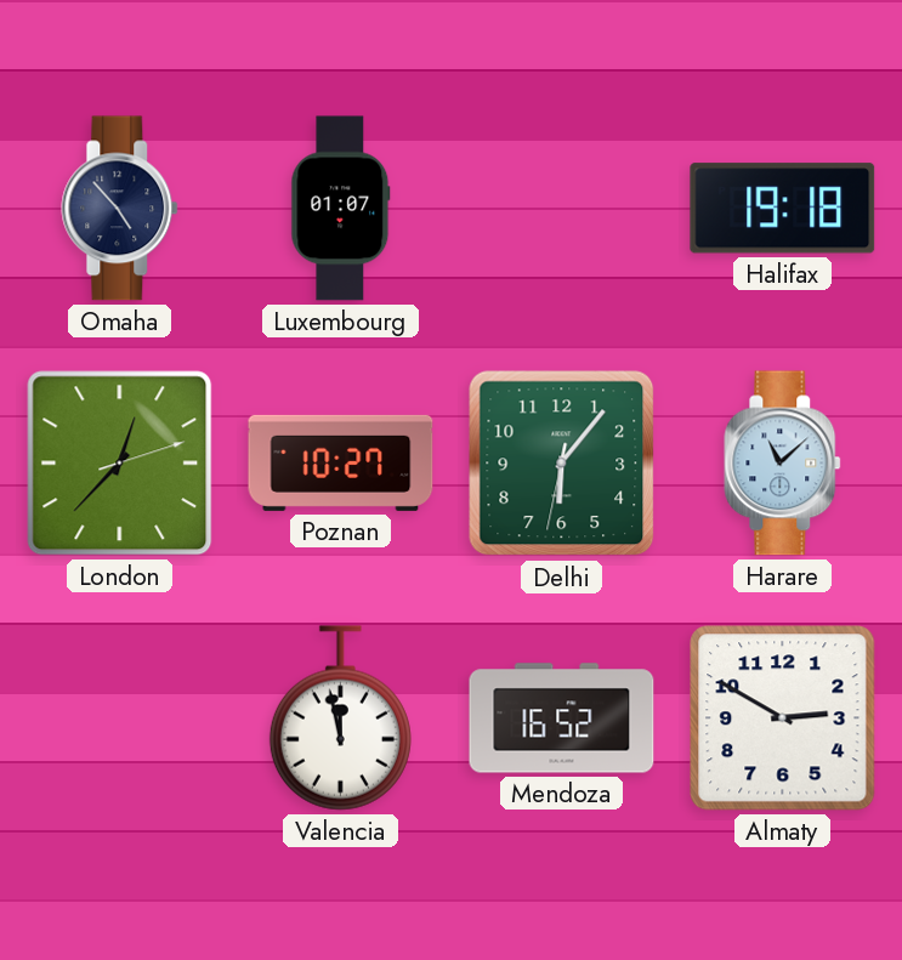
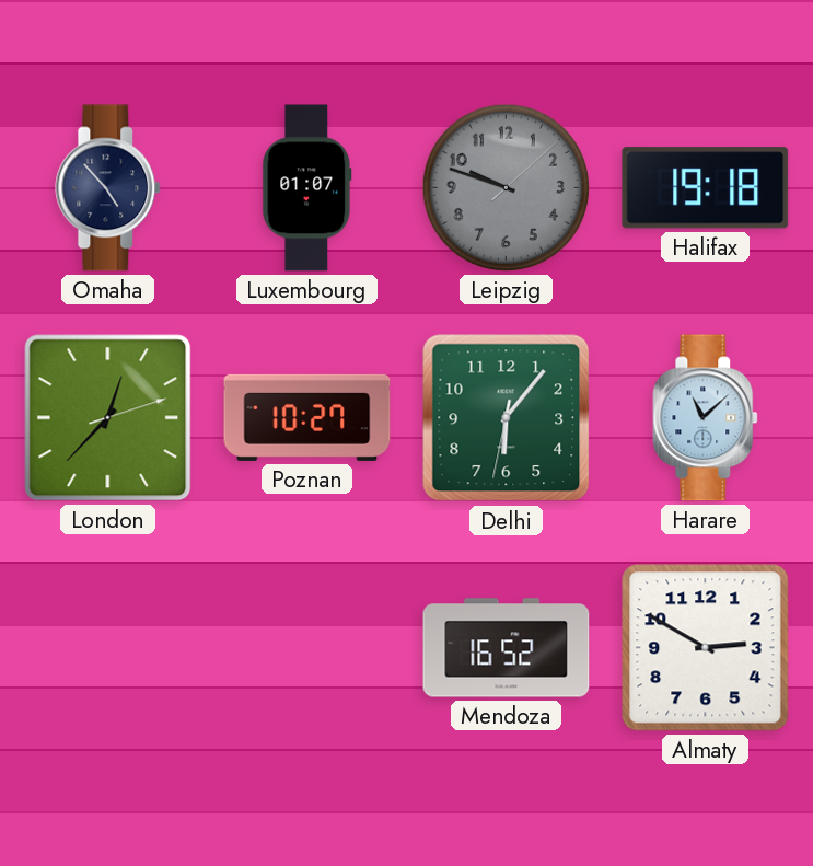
Leipzig: none -> 9:48 (506, 187)
Valencia: 11:58 -> none (340, 718)
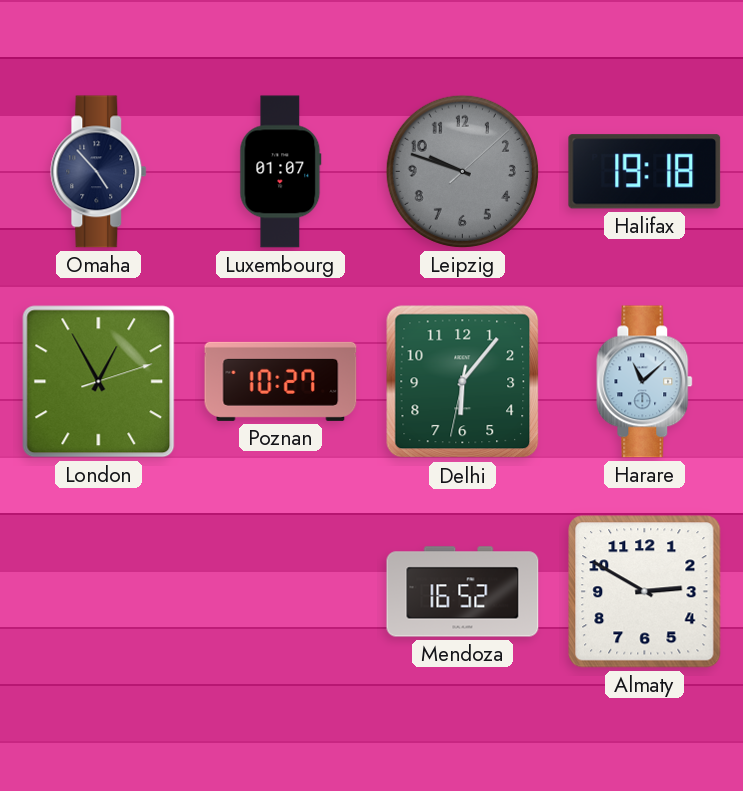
London: 12:37 -> 12:55 (99, 382)
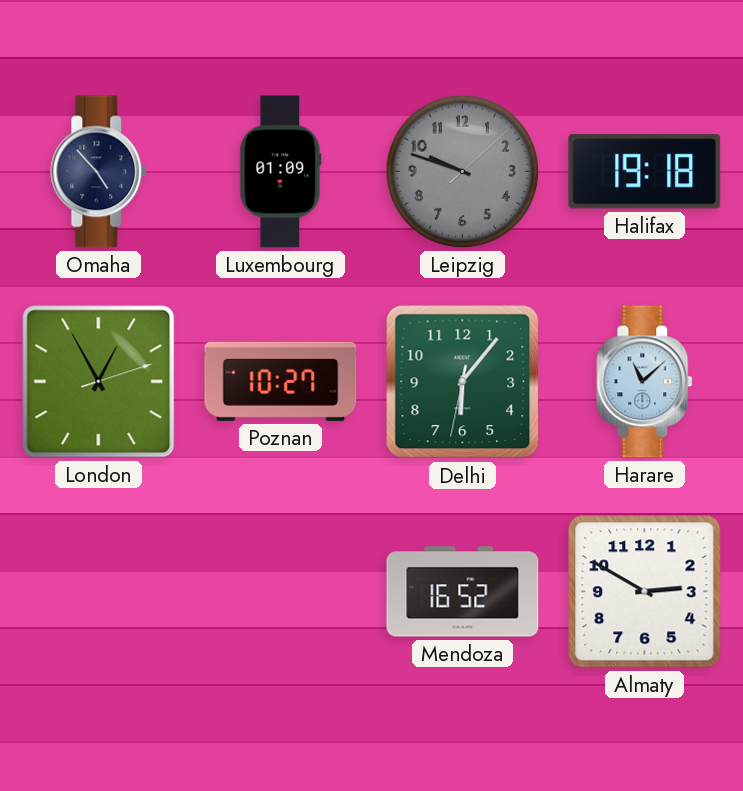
Luxembourg: 01:07 -> 01:09 (281, 172)
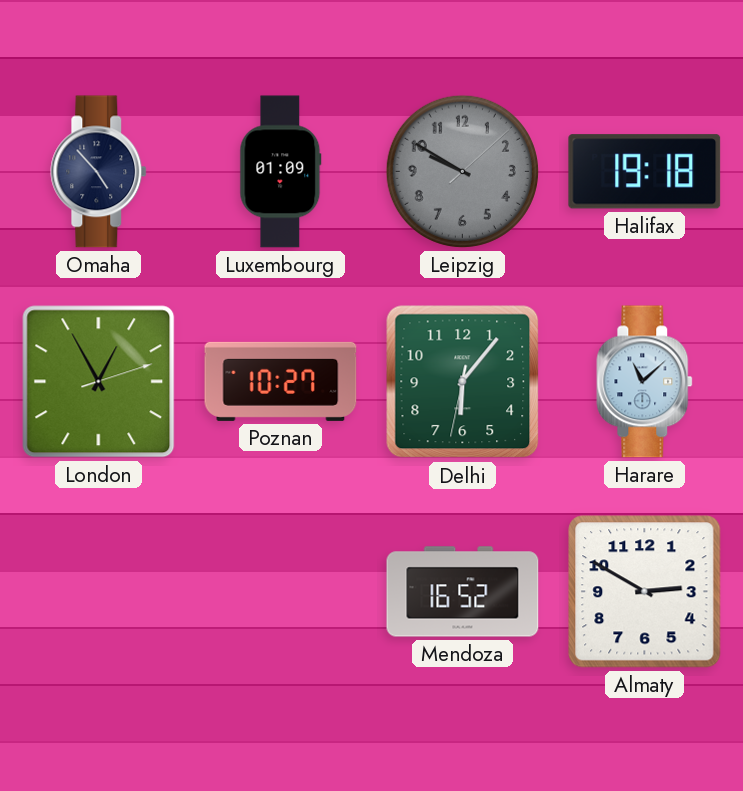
Leipzig: 9:48 -> 9:50 (462, 171)
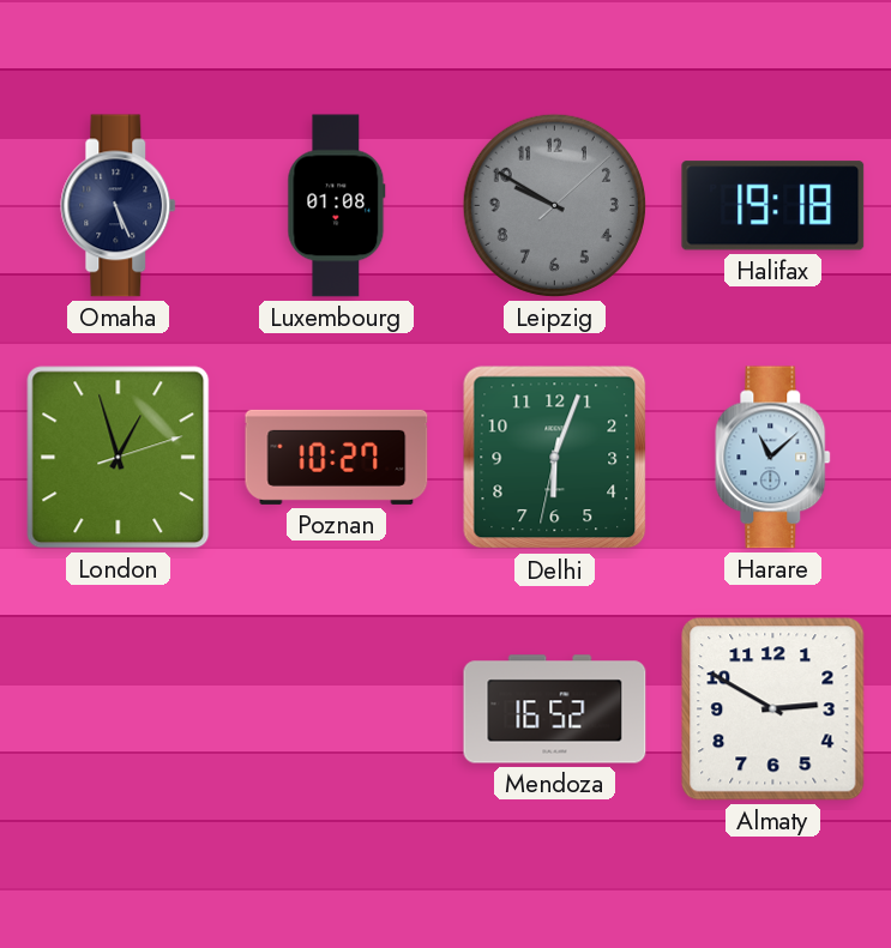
Omaha: 4:53 -> 5:26 (119, 206)
Luxembourg: 01:09 -> 01:08 (337, 206)
London: 12:55 -> 12:57 (119, 458)
Delhi: 6:06 -> 6:03 (555, 458)
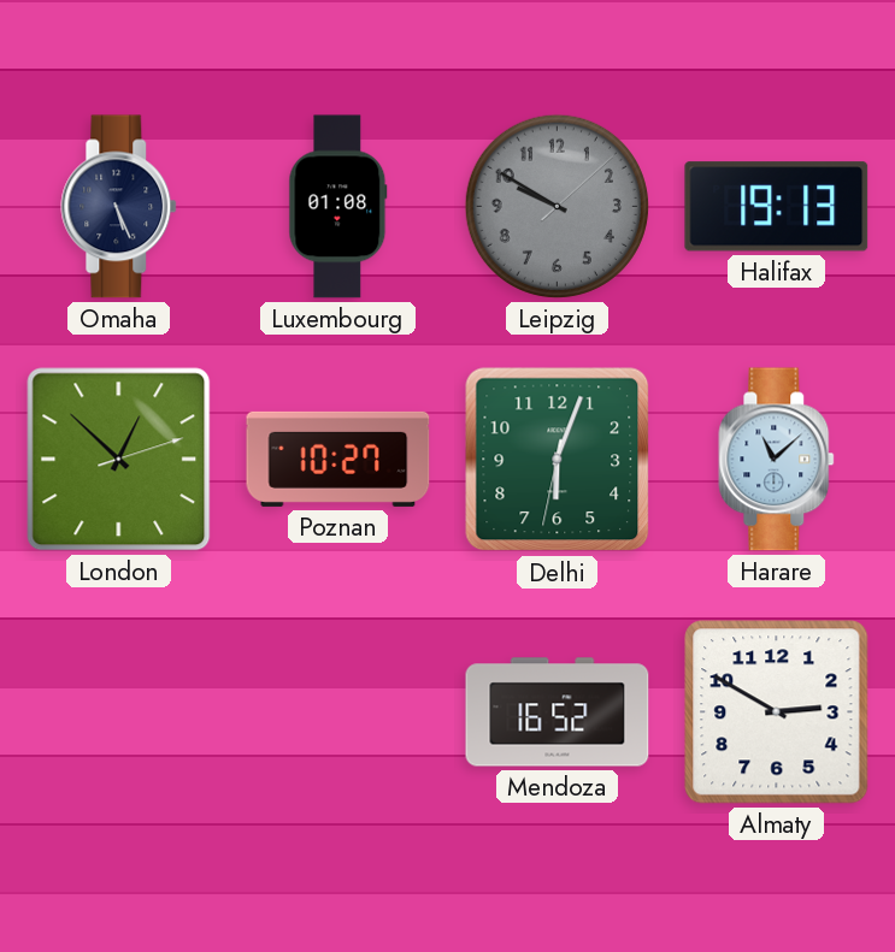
Halifax: 19:18 -> 19:13 (777, 207)
London: 12:57 -> 12:52 (119, 460)
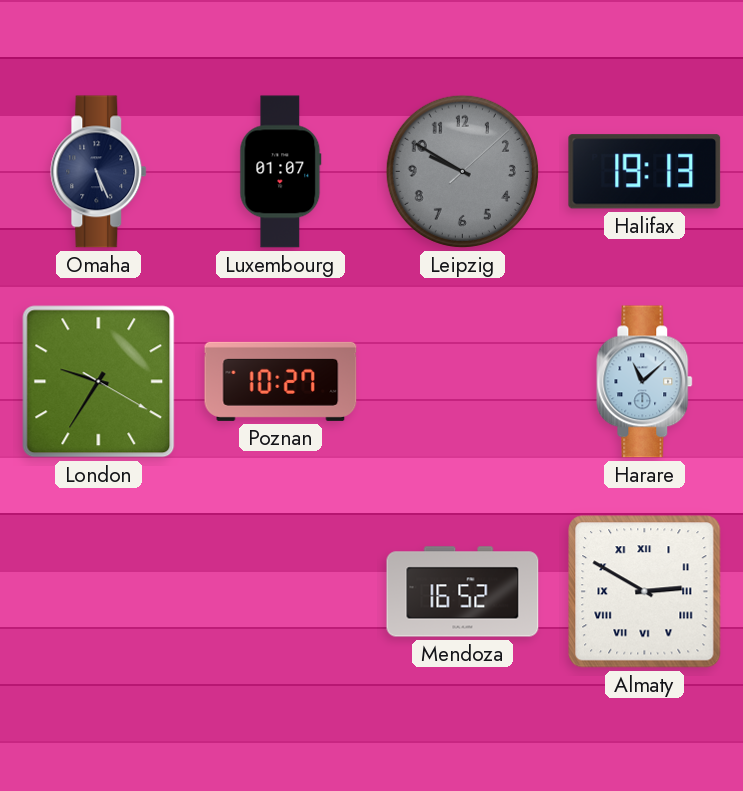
Luxembourg: 01:08 -> 01:07 (281, 172)
London: 12:52 -> 9:35 (99, 382)
Delhi: 6:03 -> none (558, 460)
Almaty numerals: Arabic -> Roman (645, 592)
